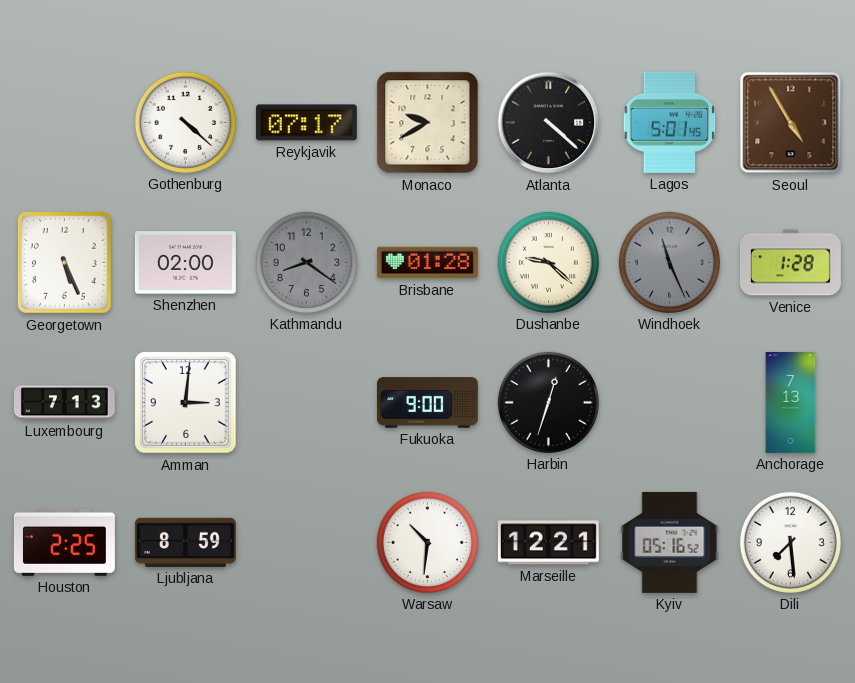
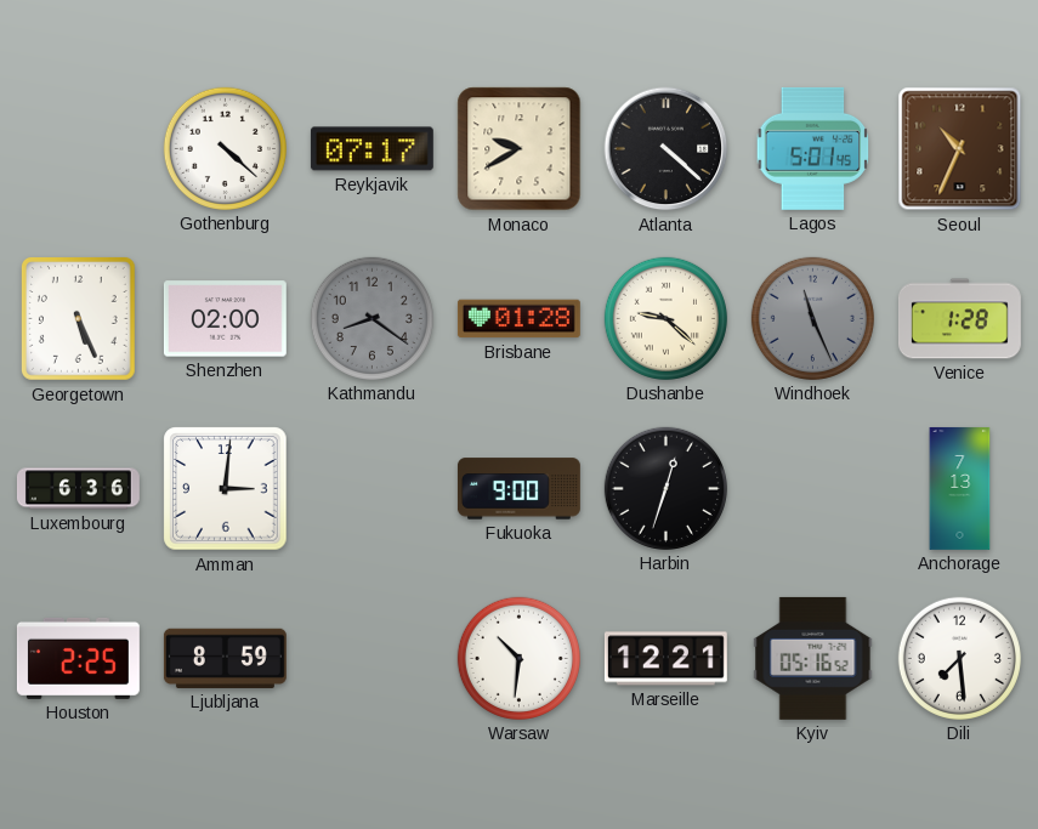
Seoul: 4:55 -> 10:34 (960, 149)
Luxembourg: 7:13 -> 6:36 (78, 489)
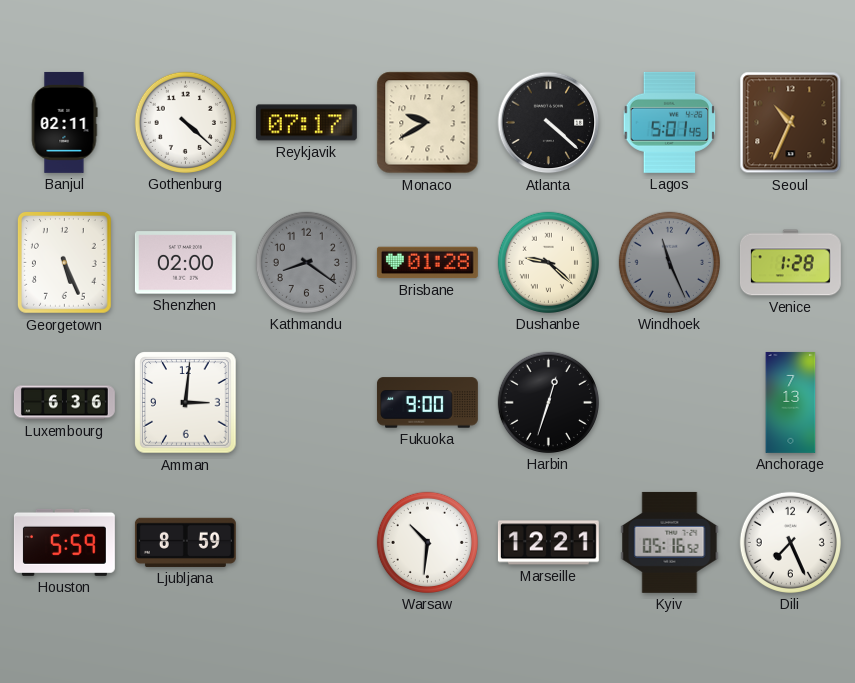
Banjul: none -> 02:11 (64, 122)
Houston: 2:25 -> 5:59 (64, 542)
Dili: 7:29 -> 7:26 (790, 542)
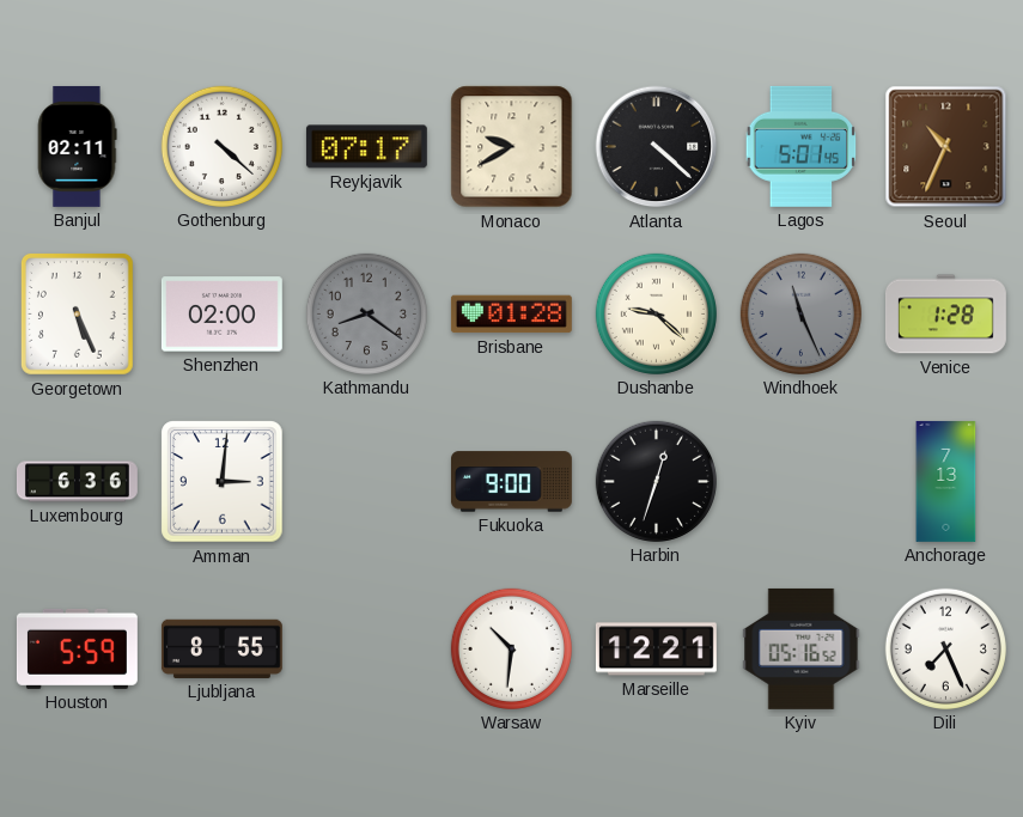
Ljubljana: 8:59 -> 8:55 (221, 648)
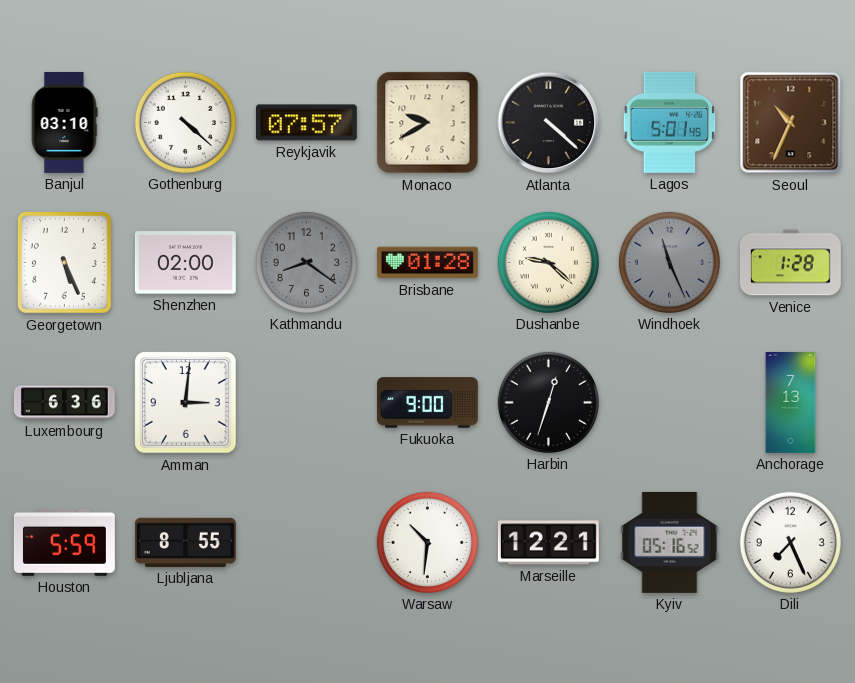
Banjul: 02:11 -> 03:10 (64, 122)
Reykjavik: 07:17 -> 07:57 (306, 123)
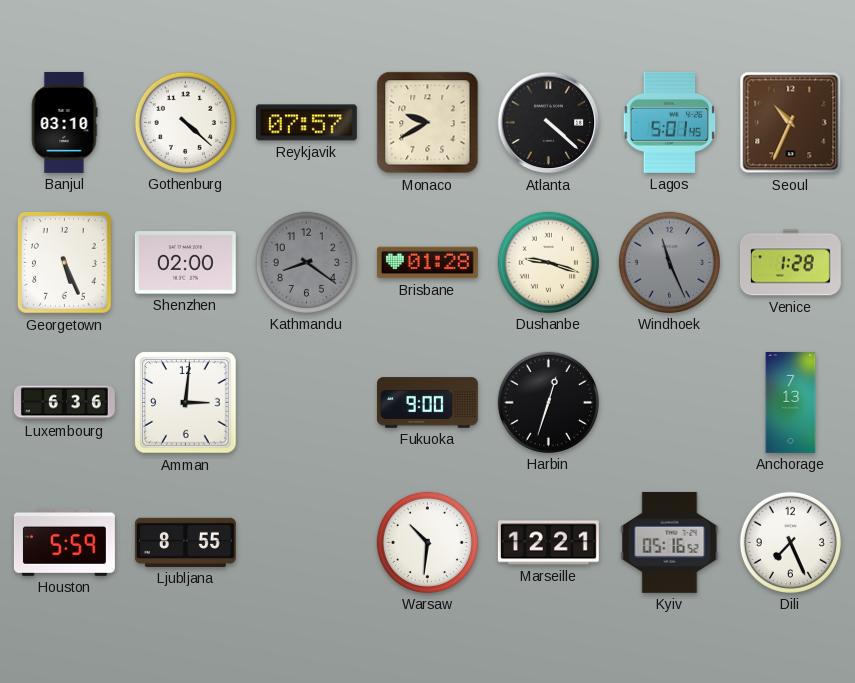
Dushanbe: 9:22 -> 9:18 (548, 262)
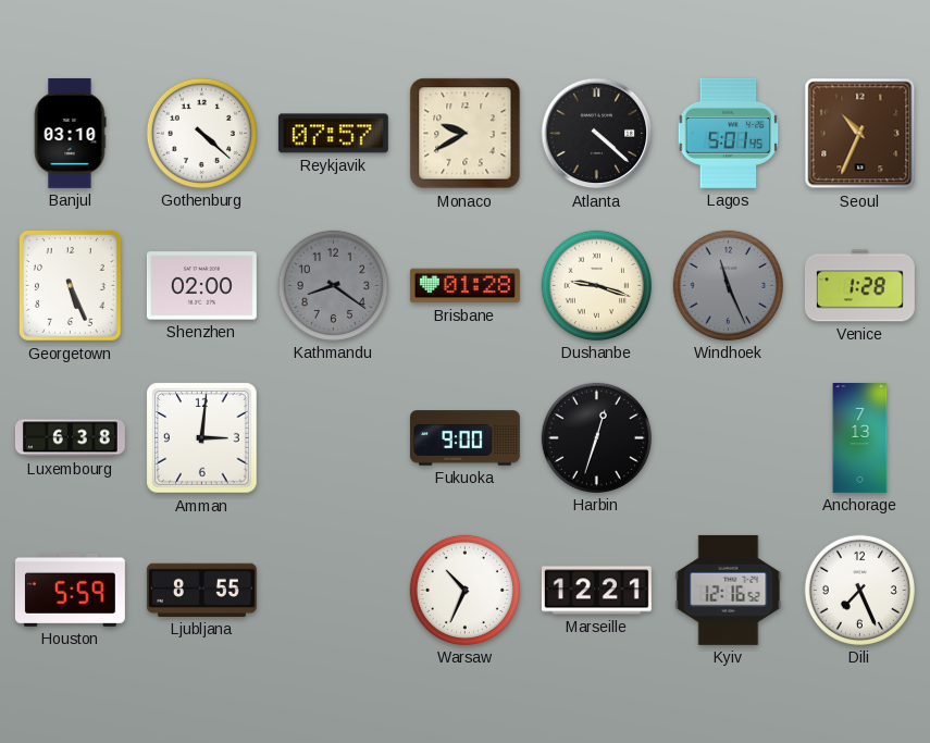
Luxembourg: 6:36 -> 6:38 (70, 438)
Warsaw: 10:31 -> 10:34 (464, 590)
Kyiv: 05:16 -> 12:16 (729, 590)
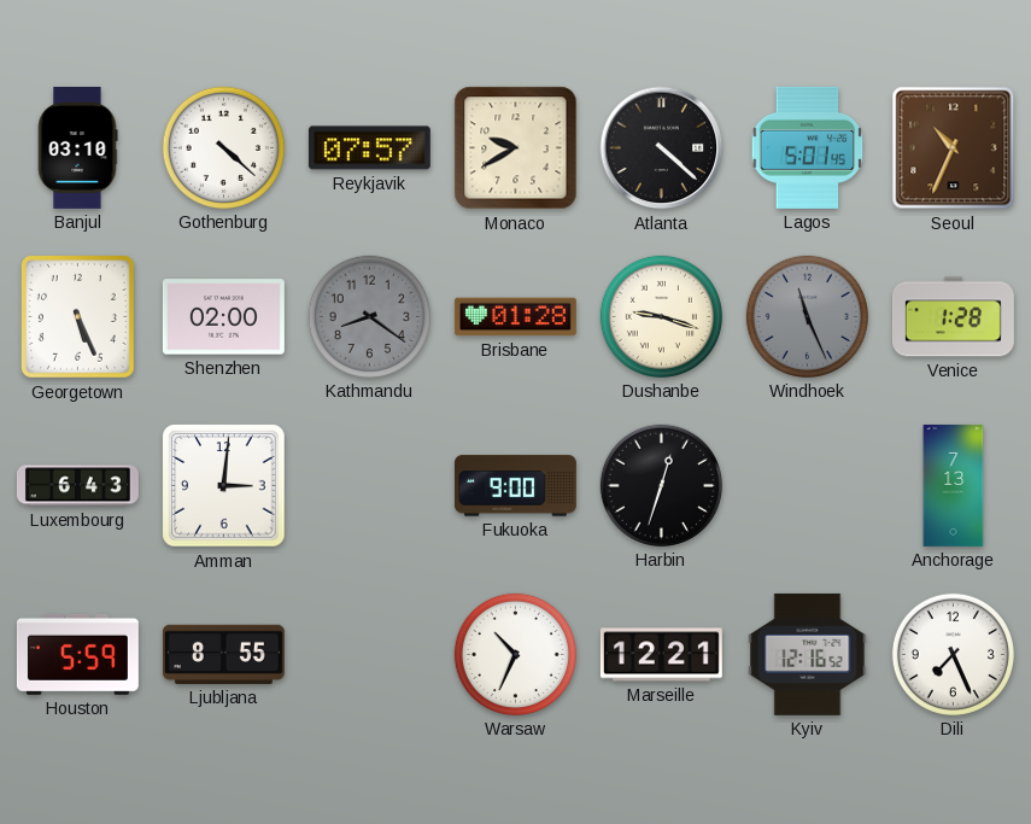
Luxembourg: 6:38 -> 6:43 (77, 486)
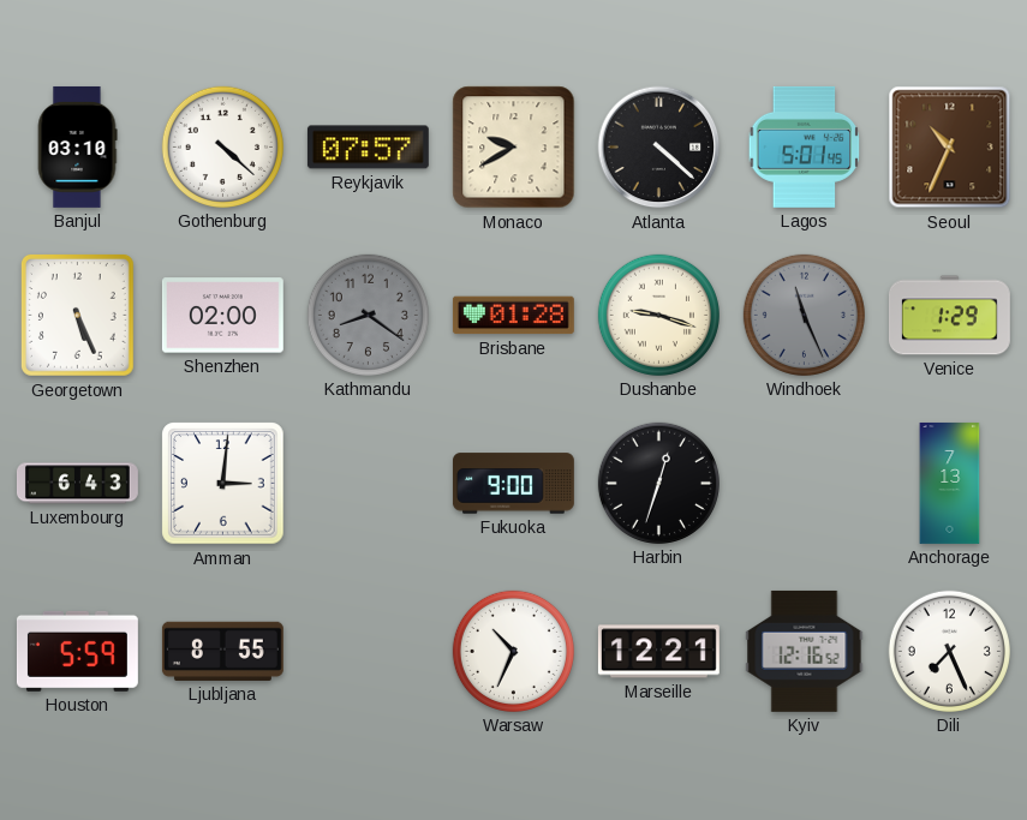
Venice: 1:28 -> 1:29 (949, 316)
